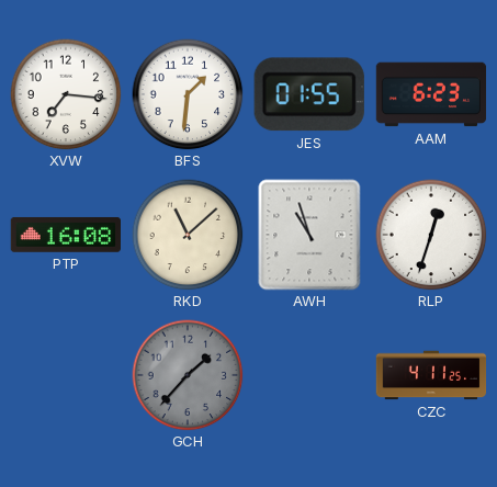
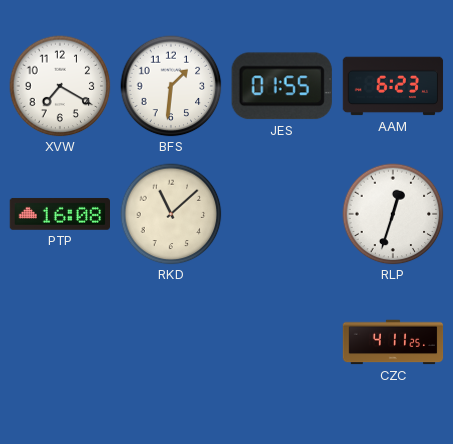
XVW: 7:16 -> 7:20 (60, 86)
AWH: 10:57 -> none (309, 235)
GCH: 1:37 -> none (188, 375)
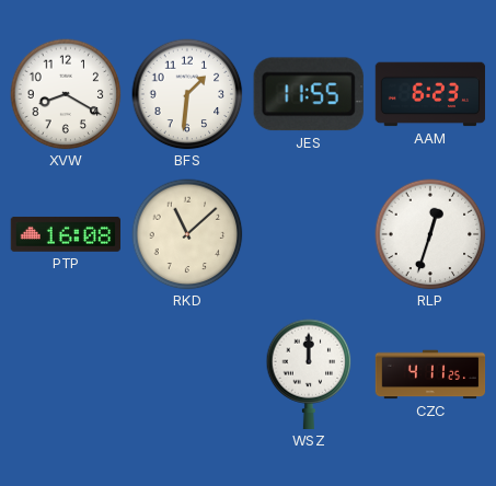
XVW: 7:20 -> 8:20 (66, 94)
JES: 01:55 -> 11:55 (309, 94)
WSZ: none -> 12:00 (309, 374)
